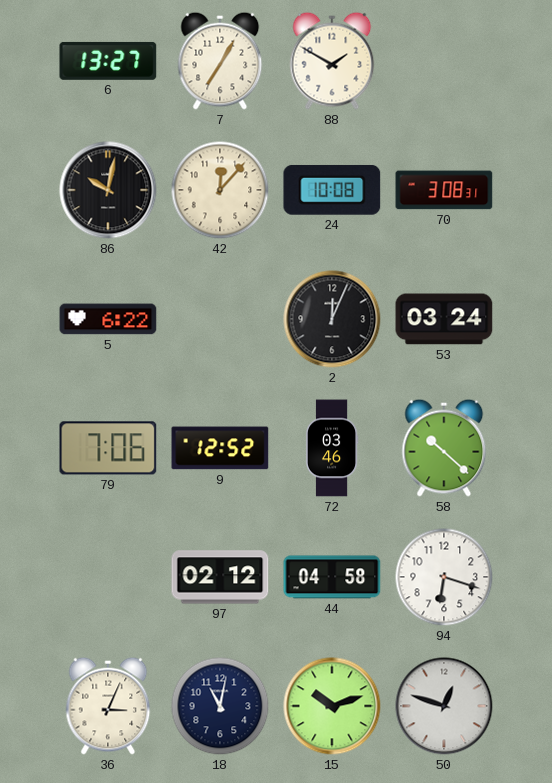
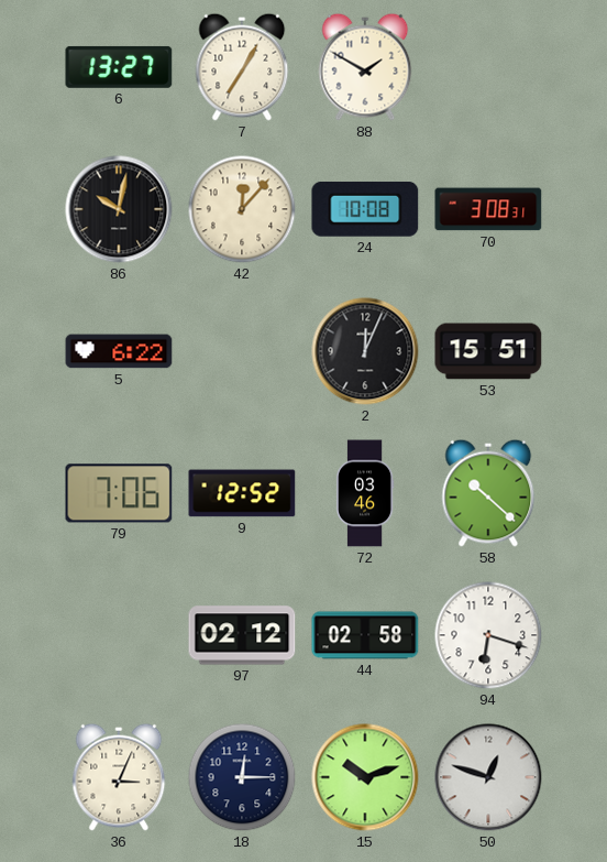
53: 03:24 -> 15:51 (488, 351)
44: 04:58 -> 02:58 (365, 635)
18: 11:02 -> 12:15 (242, 777)
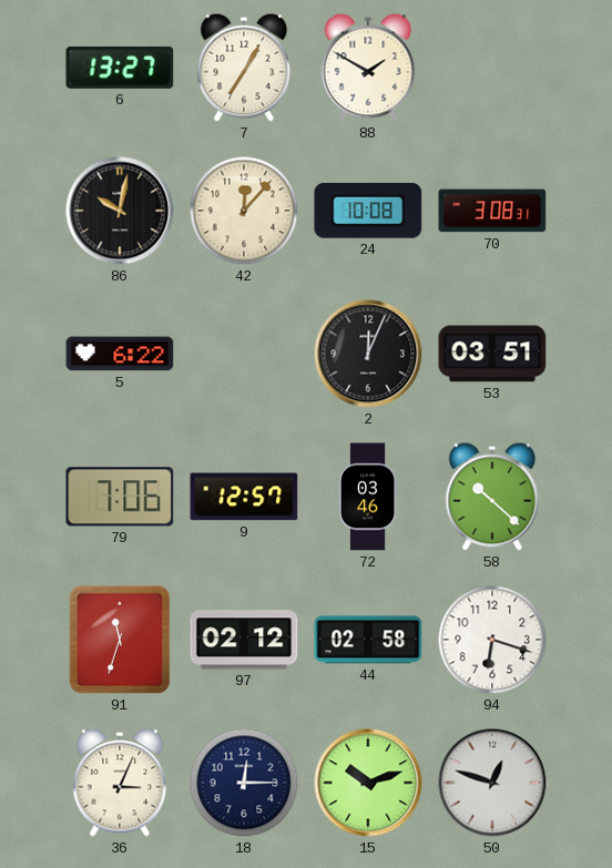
53: 15:51 -> 03:51 (492, 354)
9: 12:52 -> 12:57 (244, 497)
91: none -> 11:33 (120, 640)
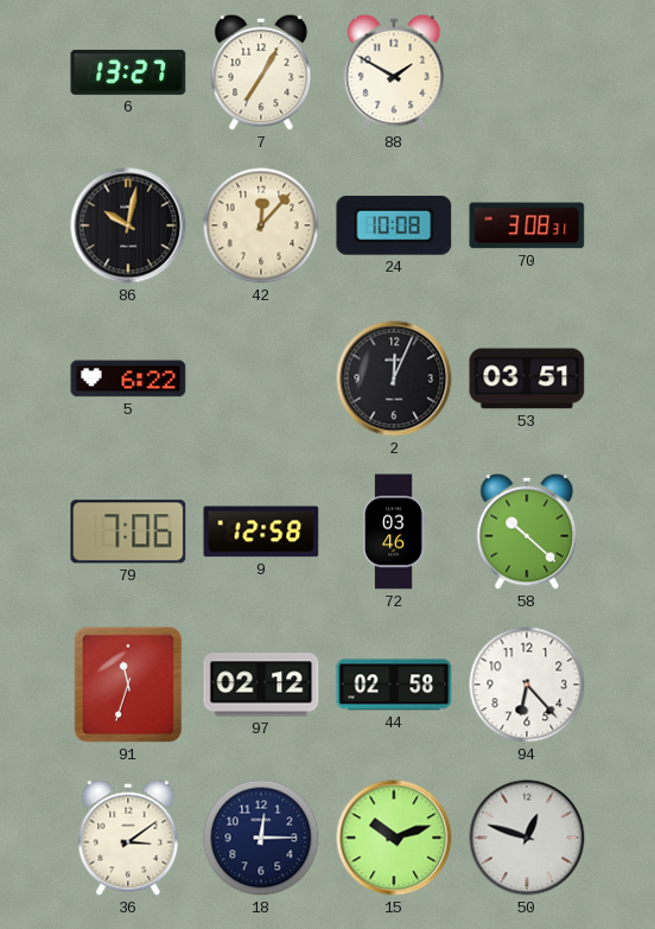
9: 12:57 -> 12:58 (261, 532)
94: 6:18 -> 6:23 (527, 685)
36: 3:04 -> 3:09 (128, 838)
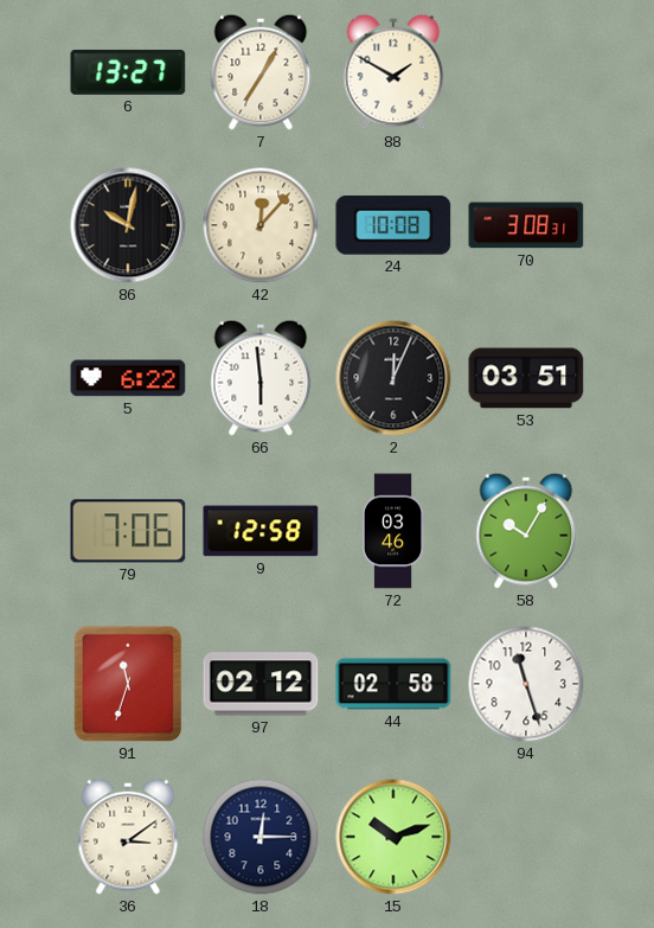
66: none -> 5:59 (261, 378)
58: 10:22 -> 10:05 (526, 531)
94: 6:23 -> 11:27 (526, 684)
50: 12:48 -> none (527, 838)
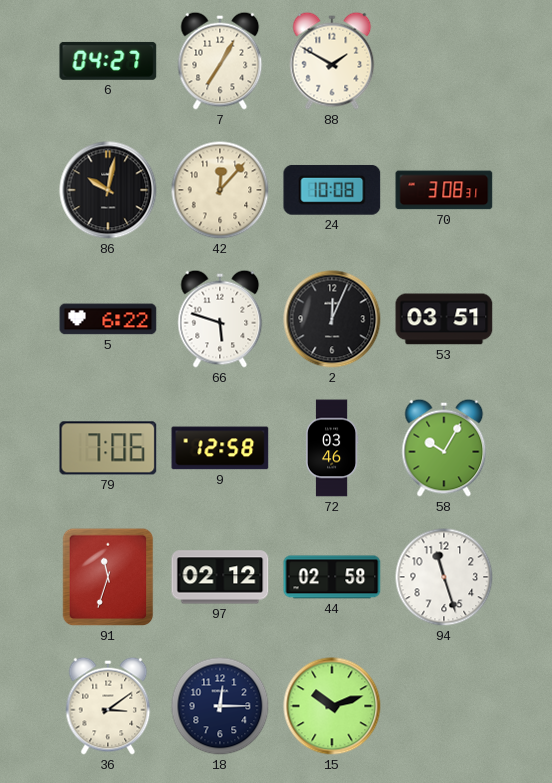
6: 13:27 -> 04:27 (108, 61)
66: 5:59 -> 5:48 (220, 319)
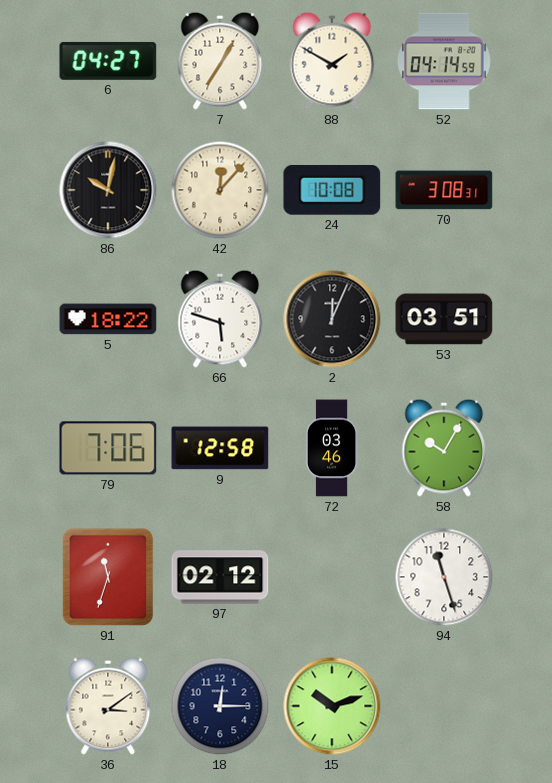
52: none -> 04:14 (444, 61)
5: 6:22 -> 18:22 (108, 319)
44: 02:58 -> none (332, 577)
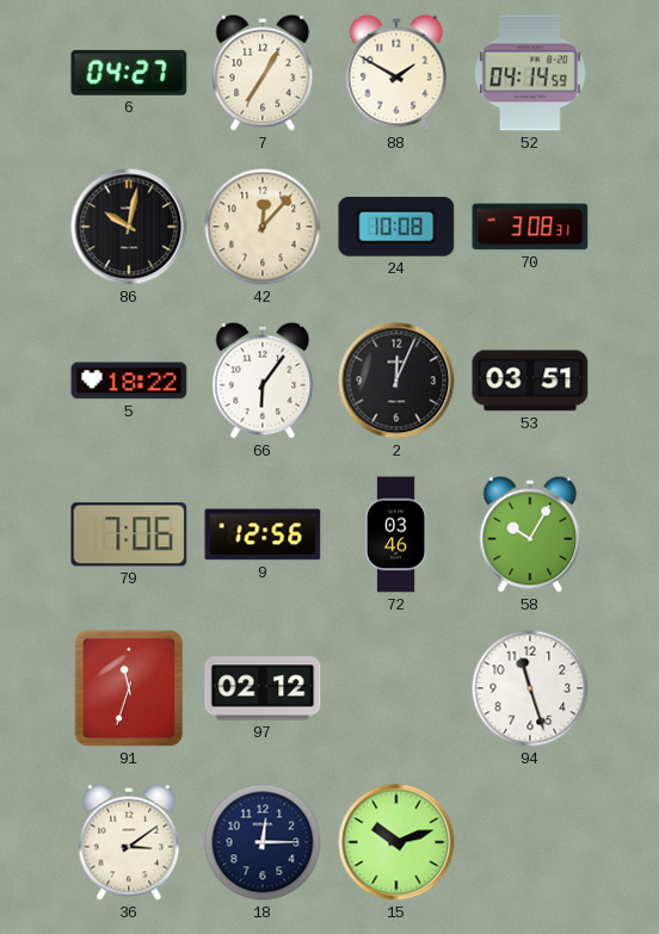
66: 5:48 -> 6:06 (263, 381)
9: 12:58 -> 12:56 (263, 534)
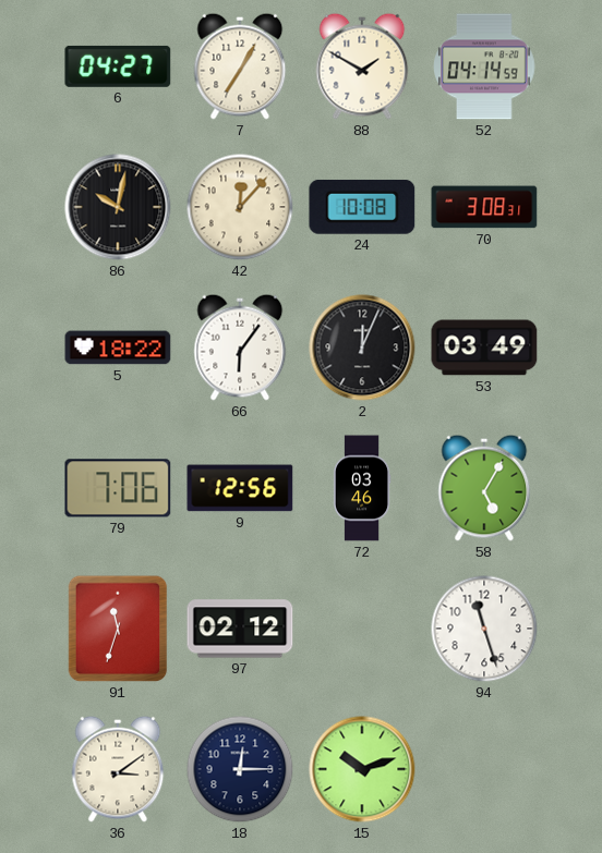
53: 03:51 -> 03:49 (484, 348)
58: 10:05 -> 5:05 (484, 488)
